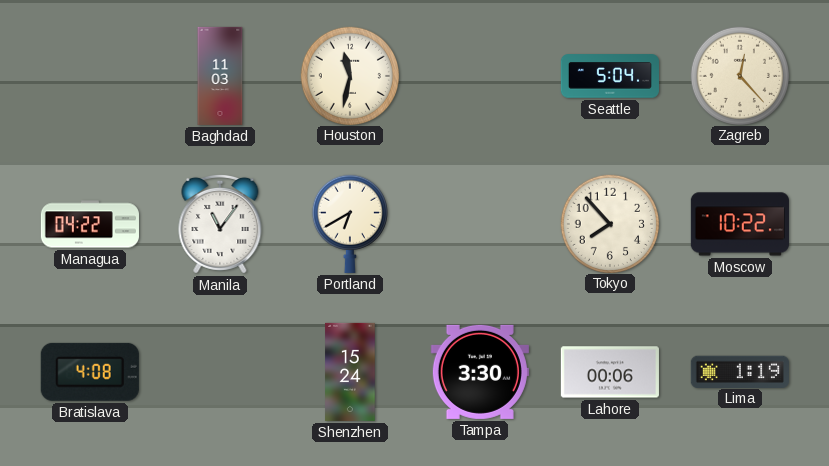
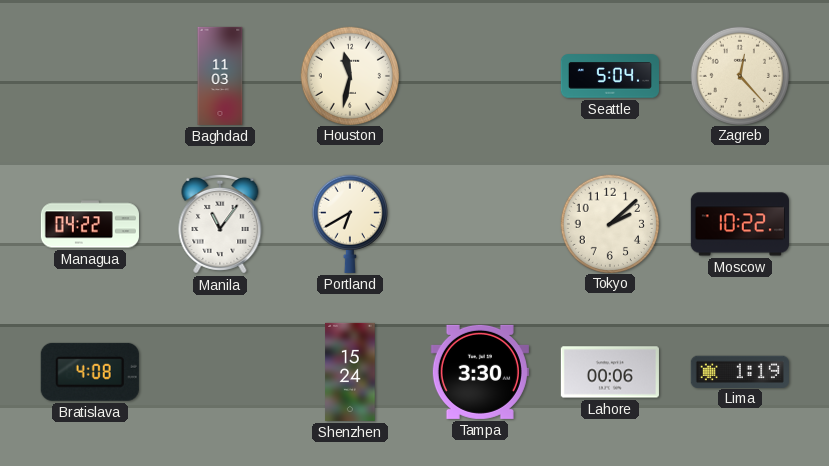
Tokyo: 7:53 -> 2:08 (609, 223)
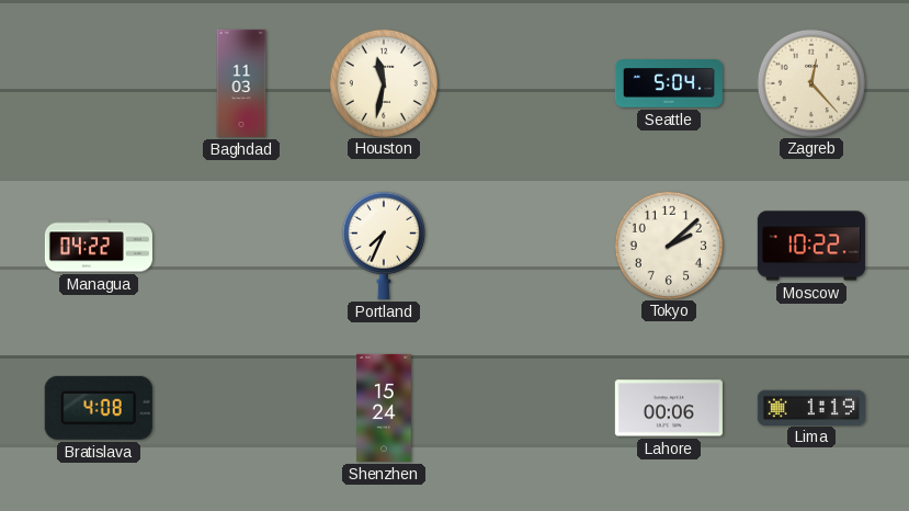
Manila: 11:06 -> none (220, 224)
Portland: 6:40 -> 7:34 (384, 246)
Tampa: 3:30 -> none (480, 372)
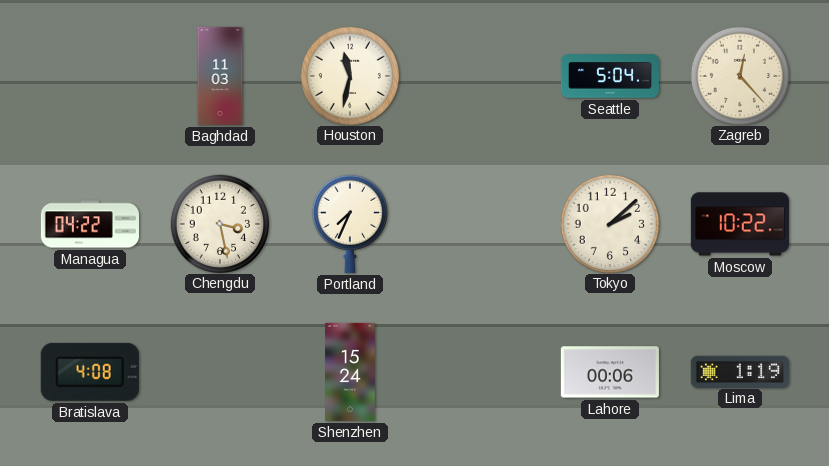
Chengdu: none -> 3:28 (219, 223)
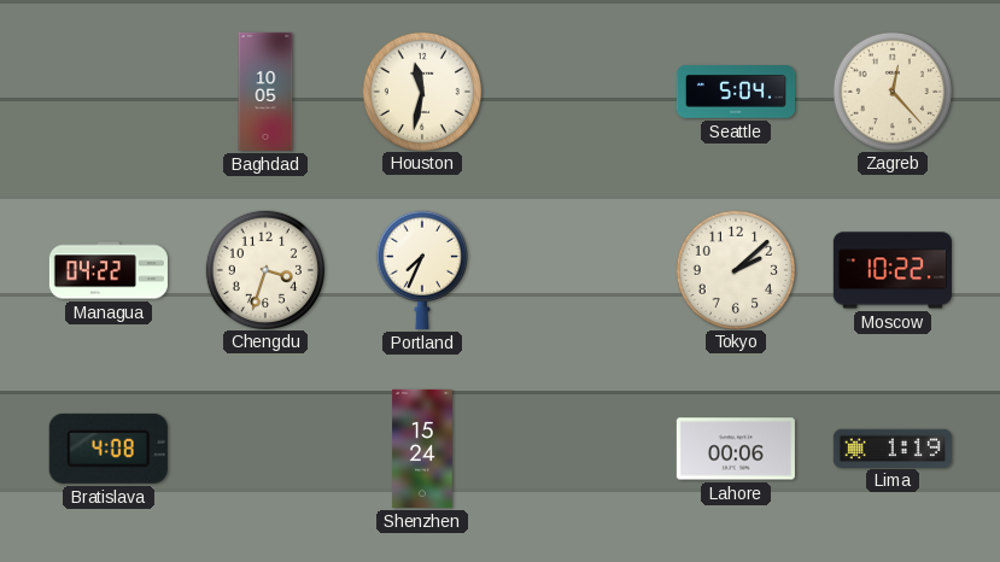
Baghdad: 11:03 -> 10:05 (265, 92)
Chengdu: 3:28 -> 3:33 (264, 269)
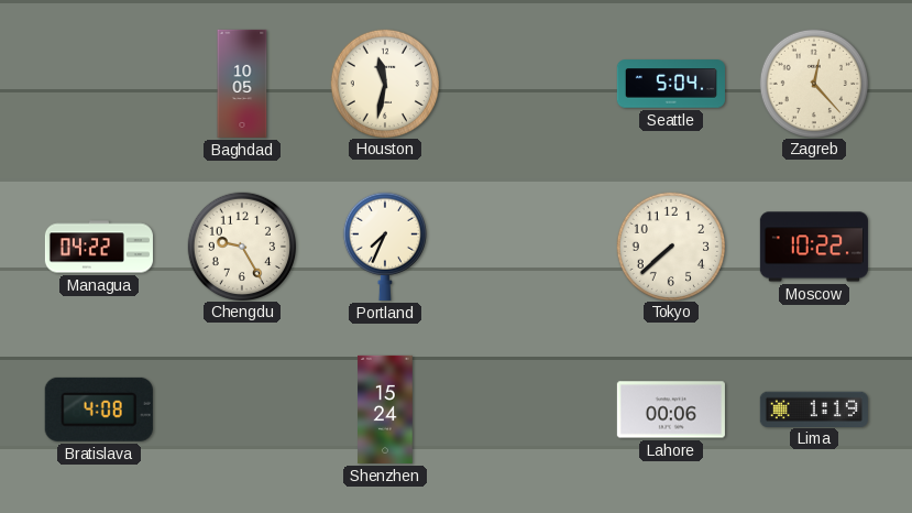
Chengdu: 3:33 -> 9:25 (241, 245)
Tokyo: 2:08 -> 7:38 (670, 245)
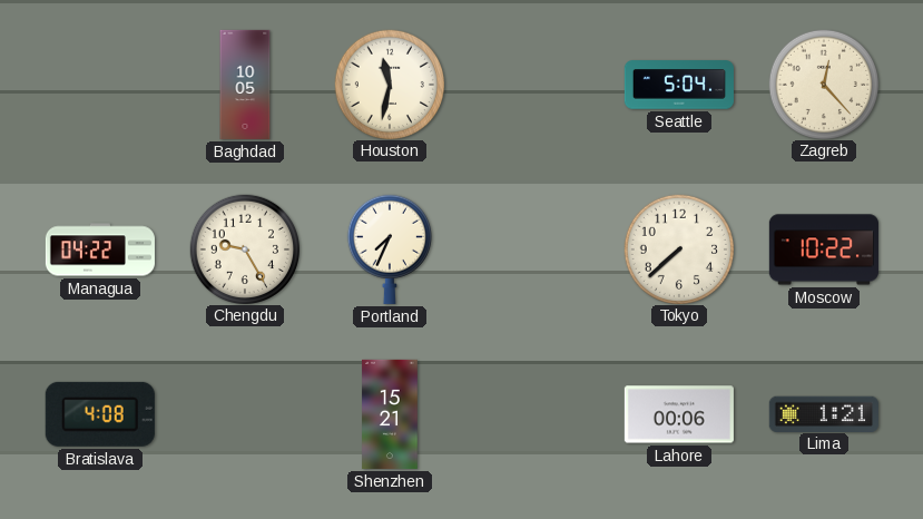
Shenzhen: 15:24 -> 15:21 (390, 414)
Lima: 1:19 -> 1:21 (824, 413)
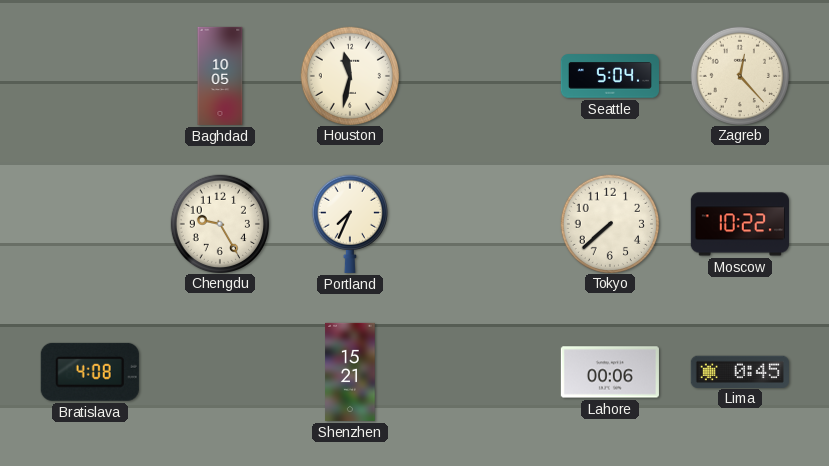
Managua: 04:22 -> none (100, 249)
Lima: 1:21 -> 0:45 (740, 371)
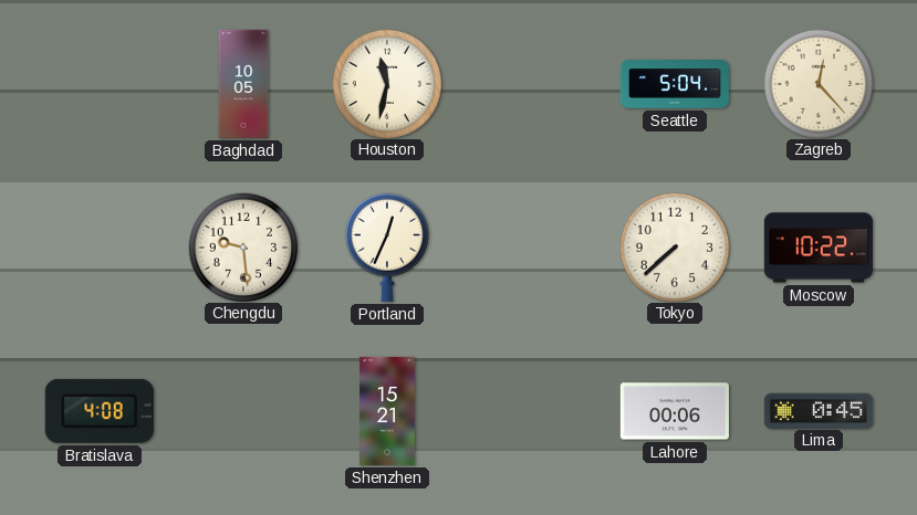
Chengdu: 9:25 -> 9:29 (242, 246)
Portland: 7:34 -> 12:34 (387, 248)
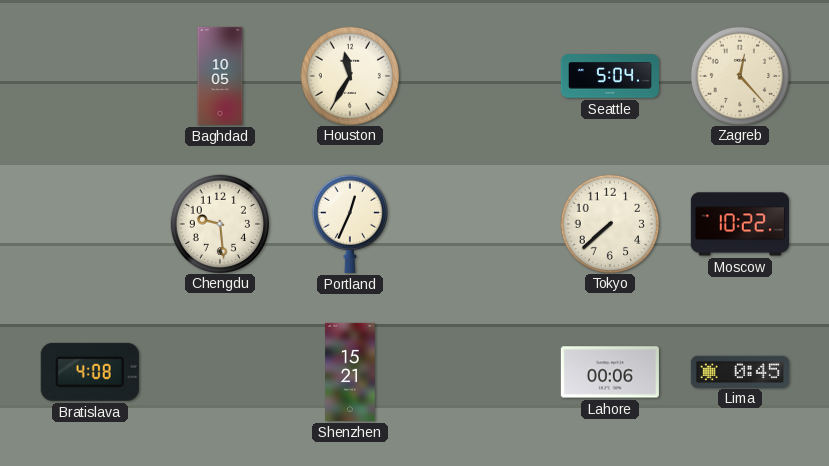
Houston: 11:32 -> 11:35 (349, 75)
